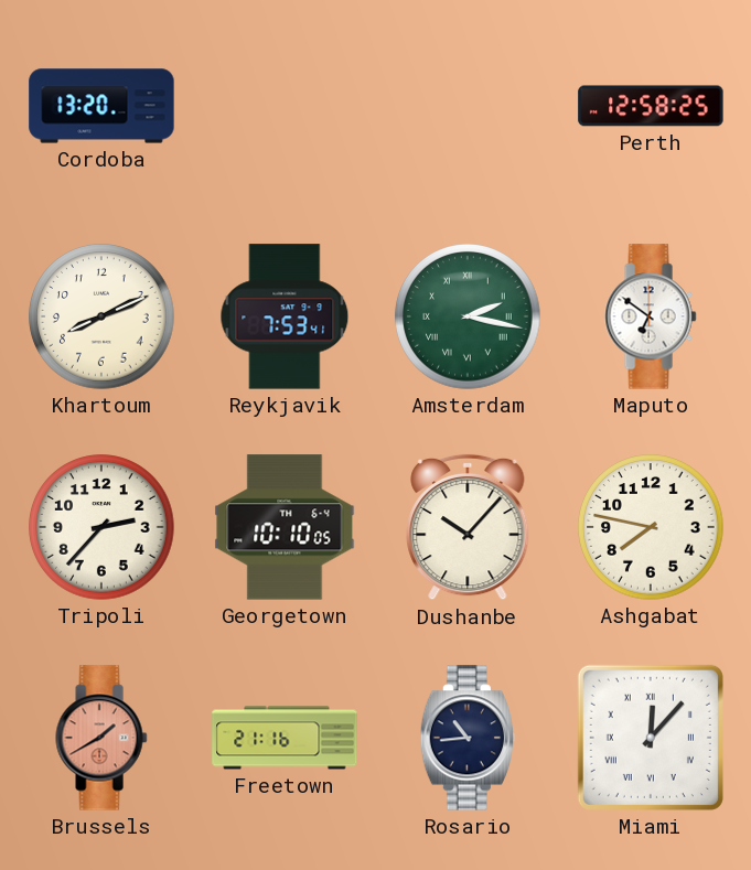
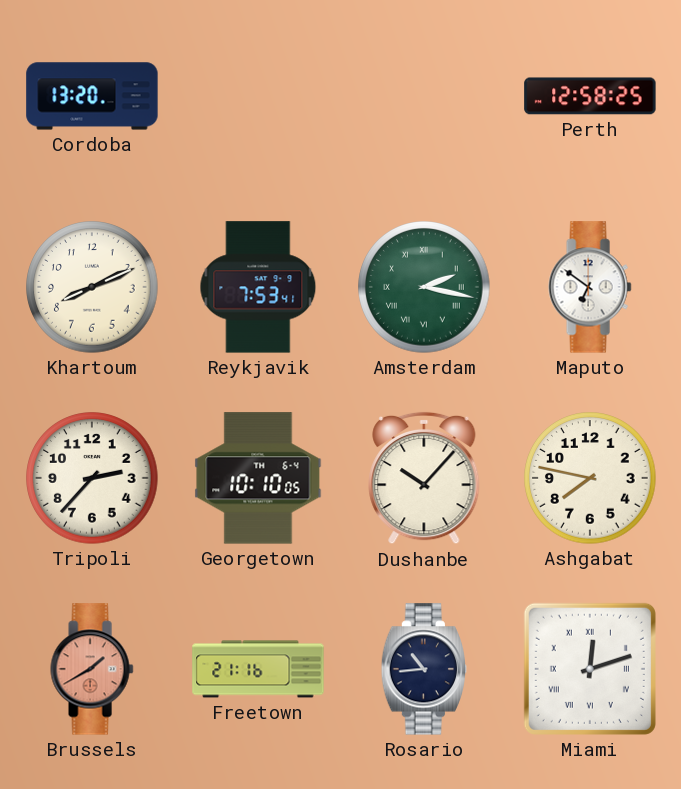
Miami: 12:07 -> 12:12 (590, 669)
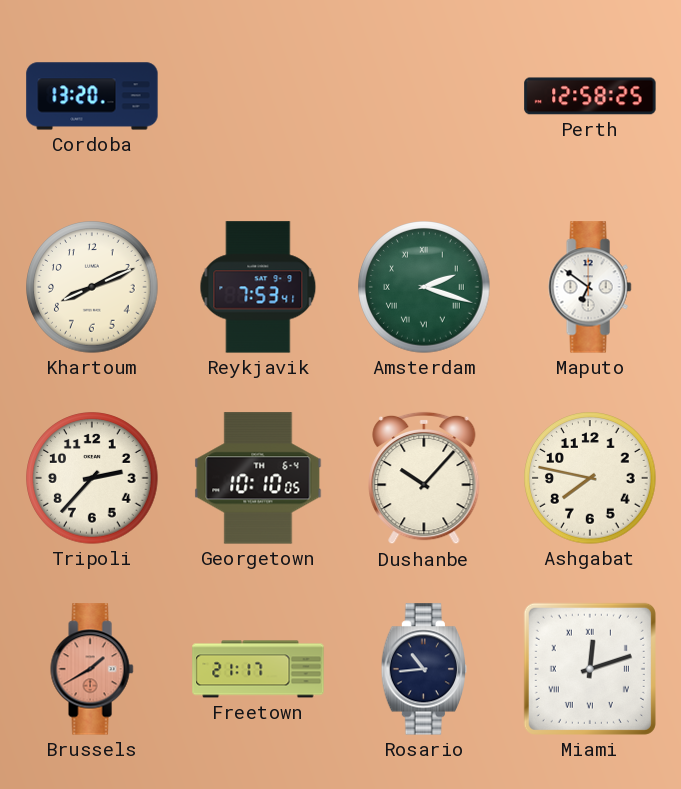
Amsterdam: 2:17 -> 2:18 (424, 287)
Freetown: 21:16 -> 21:17 (258, 669)
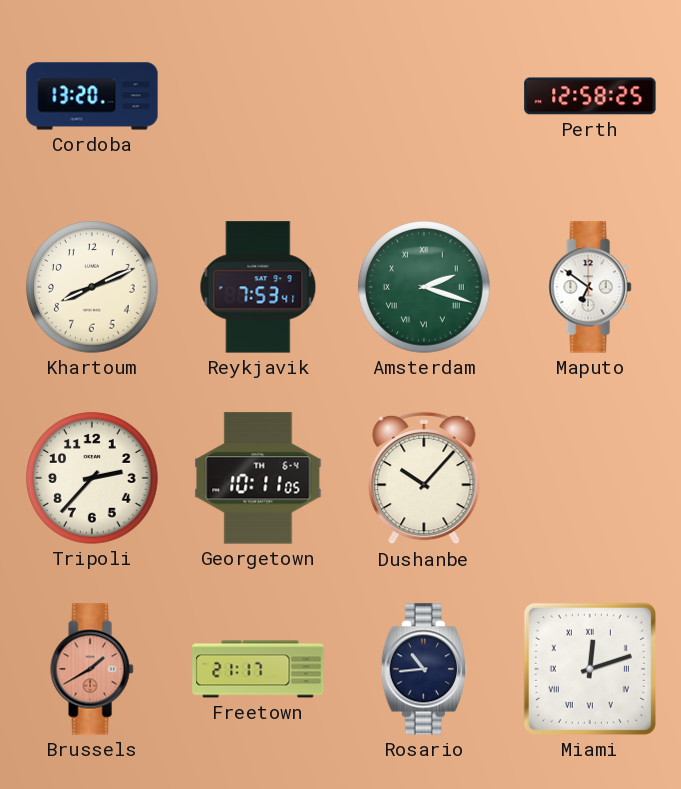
Georgetown: 10:10 -> 10:11 (258, 478)
Ashgabat: 7:47 -> none (590, 478)
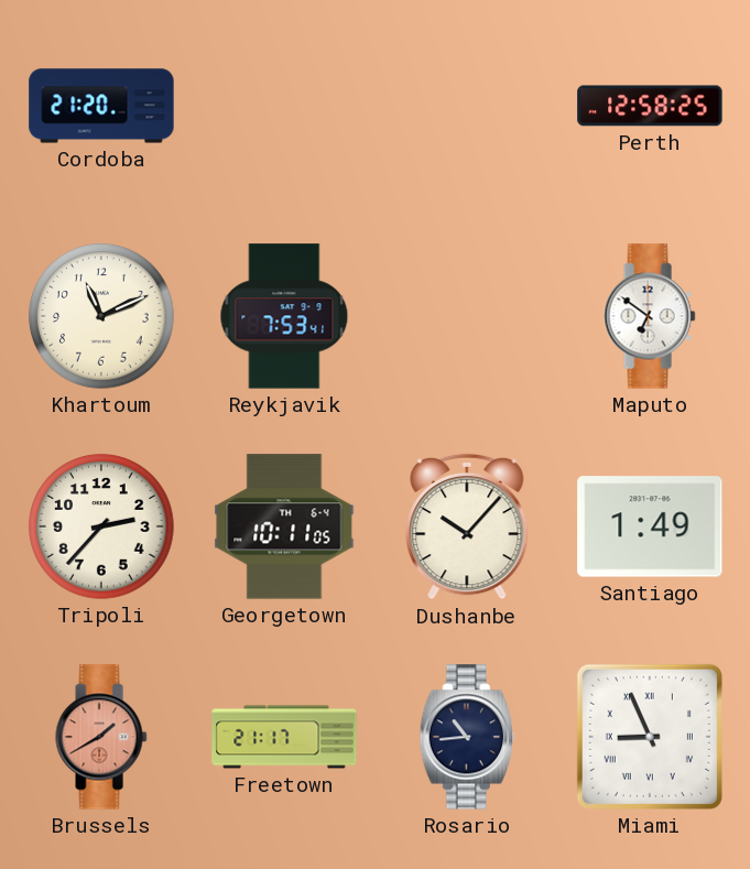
Cordoba: 13:20 -> 21:20 (101, 106)
Khartoum: 8:11 -> 11:11 (101, 316)
Amsterdam: 2:18 -> none (424, 287)
Santiago: none -> 1:49 (650, 526)
Miami: 12:12 -> 8:56 (650, 737)
